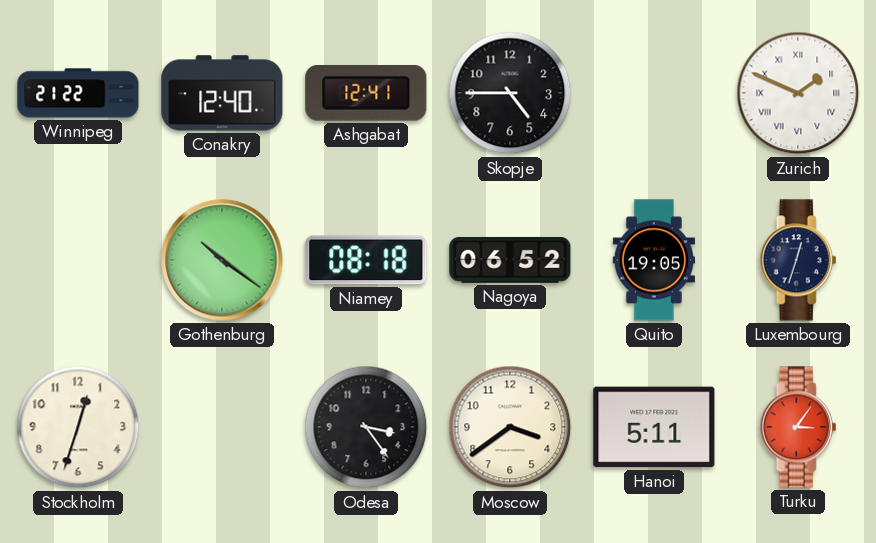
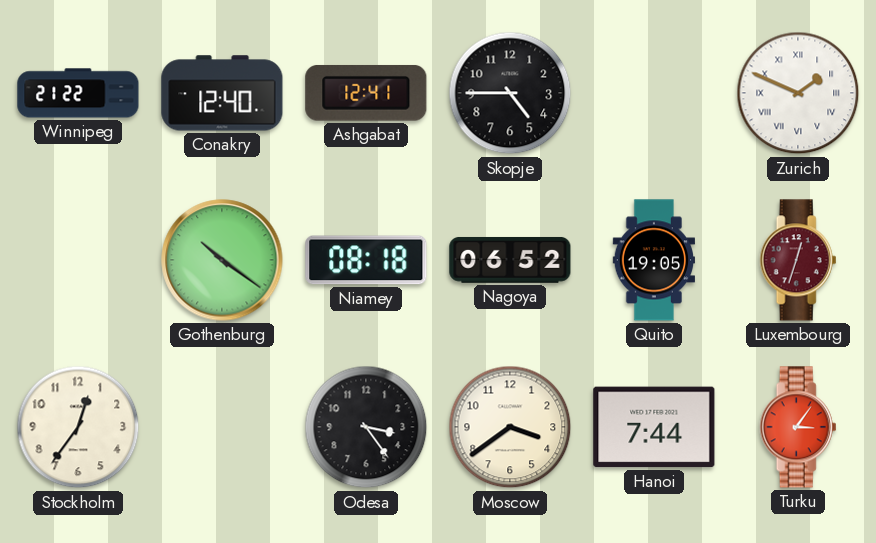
Luxembourg dial: navy -> burgundy (798, 260)
Stockholm: 12:33 -> 12:36 (78, 427)
Hanoi: 5:11 -> 7:44 (654, 427)
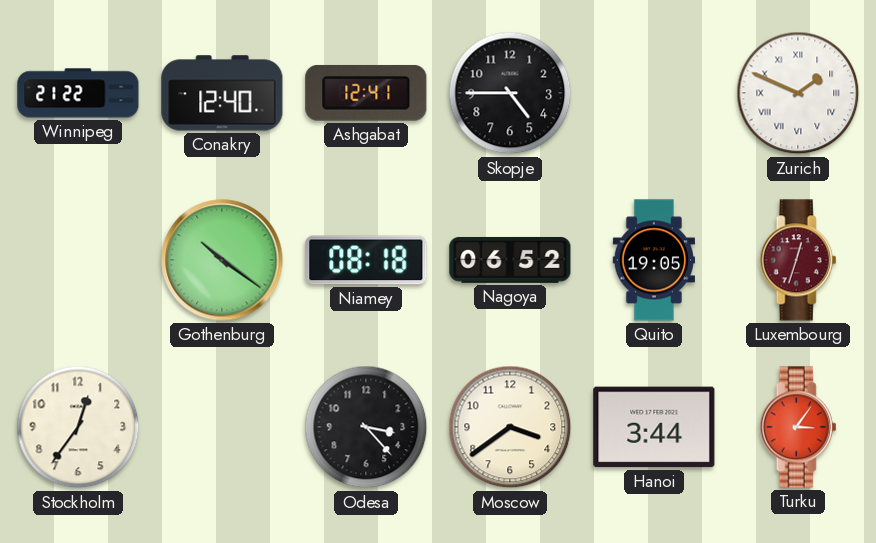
Odesa: 3:24 -> 3:23 (366, 427)
Hanoi: 7:44 -> 3:44 (654, 427)
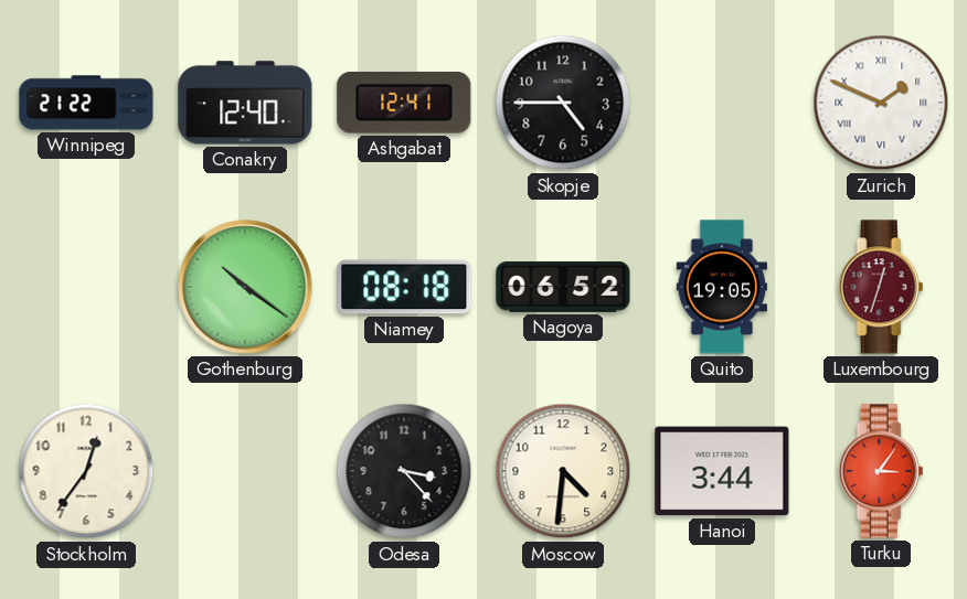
Moscow: 3:39 -> 4:31 (563, 471)
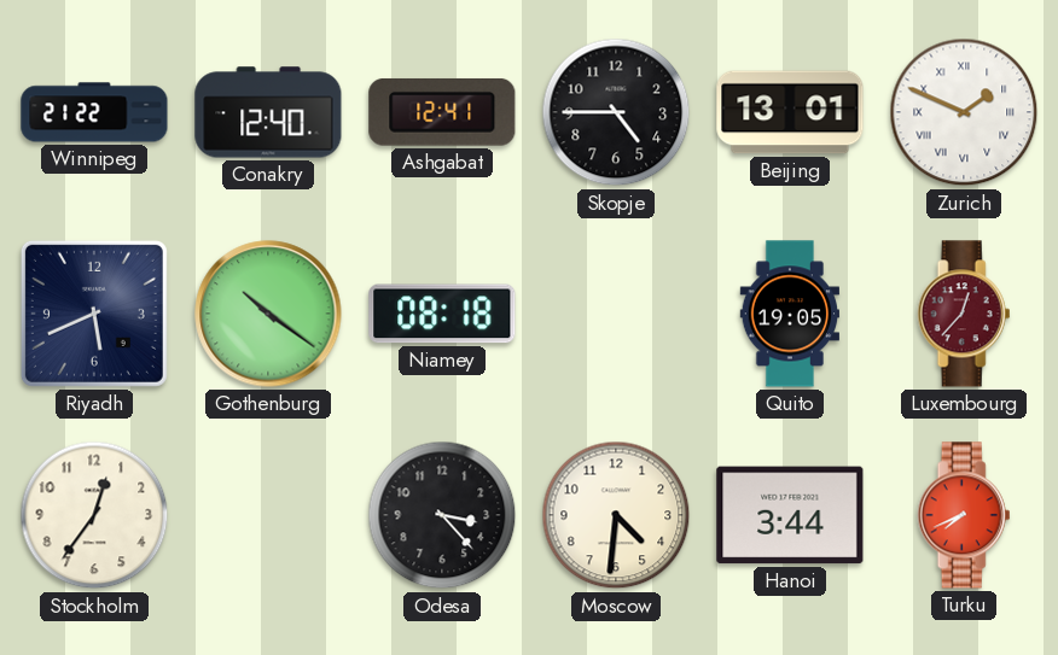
Beijing: none -> 13:01 (790, 112)
Riyadh: none -> 5:41 (94, 314)
Nagoya: 06:52 -> none (563, 287)
Luxembourg: 12:33 -> 12:37 (964, 314)
Turku: 3:06 -> 7:41 (964, 515)
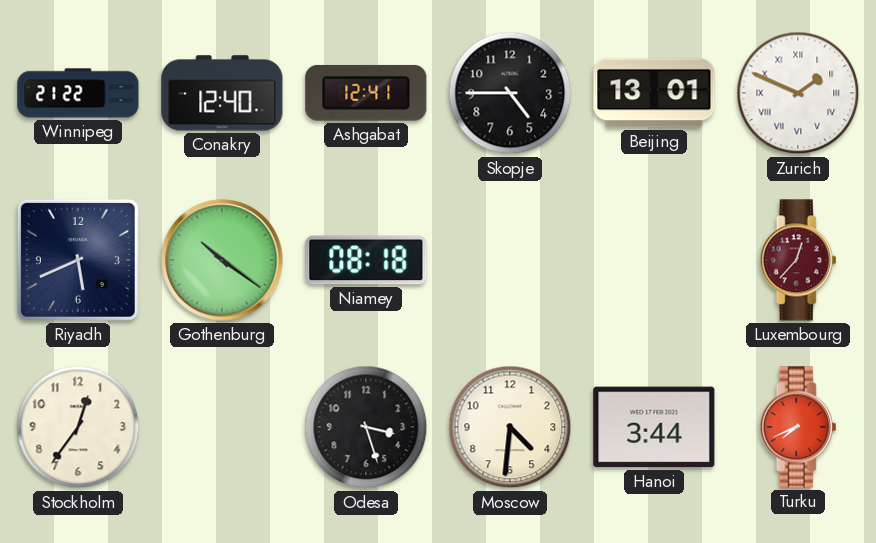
Quito: 19:05 -> none (789, 314)
Odesa: 3:23 -> 3:27 (366, 427)
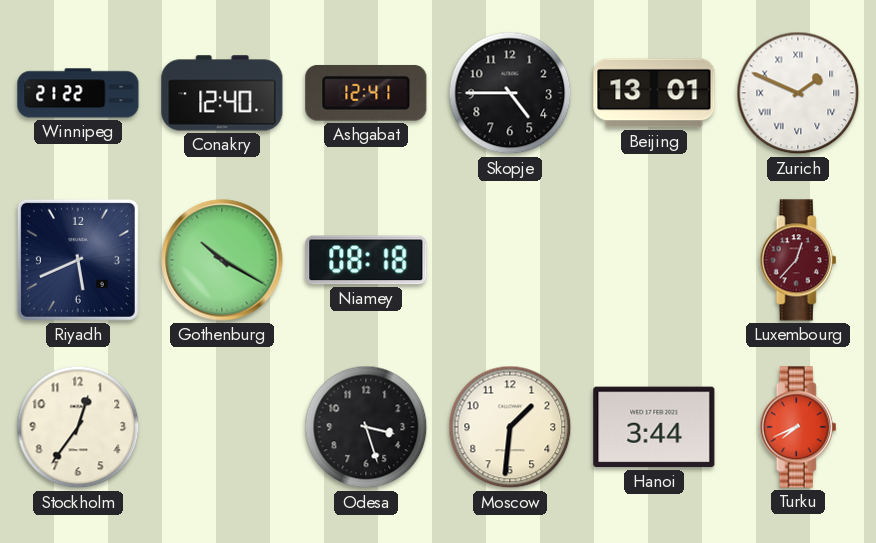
Gothenburg: 10:21 -> 10:20 (222, 260)
Moscow: 4:31 -> 1:31 (510, 427)
